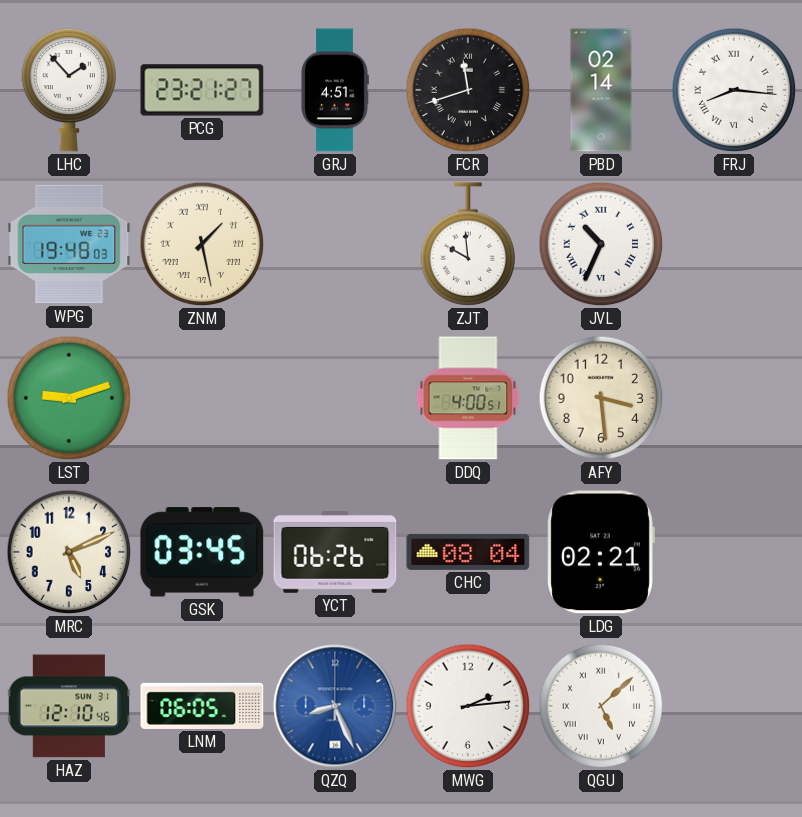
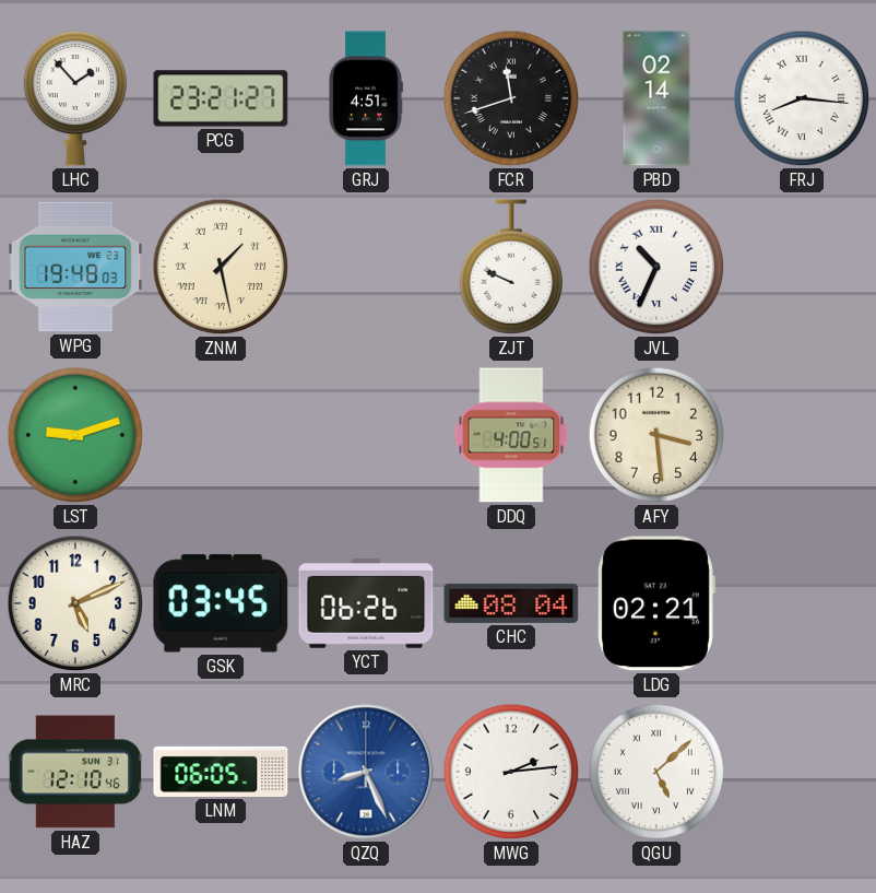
ZJT: 9:59 -> 9:49 (510, 267)
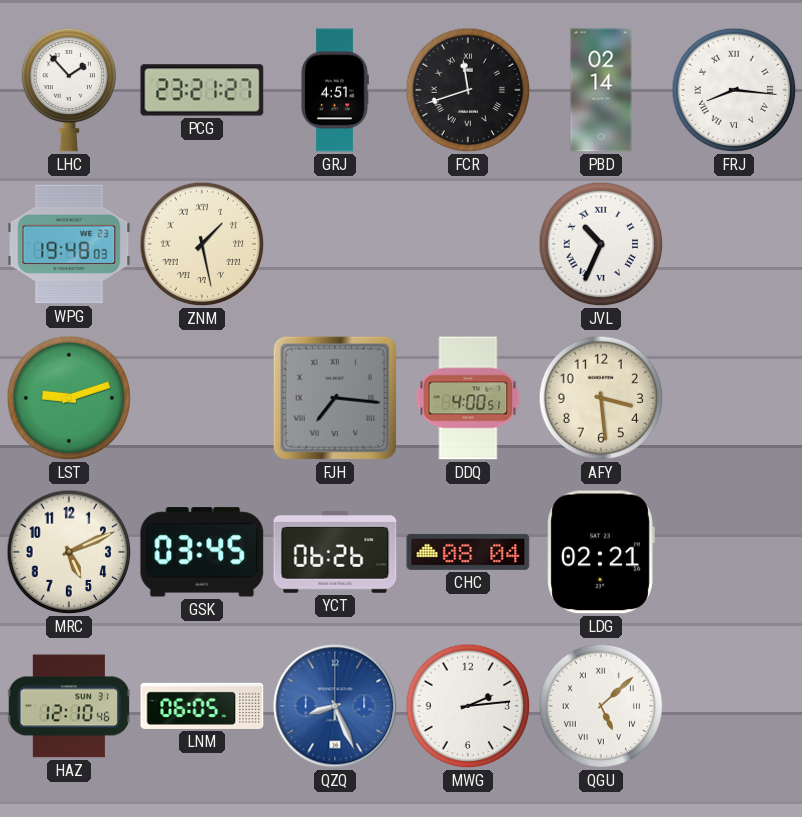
ZJT: 9:49 -> none (510, 267)
FJH: none -> 7:16 (335, 398)
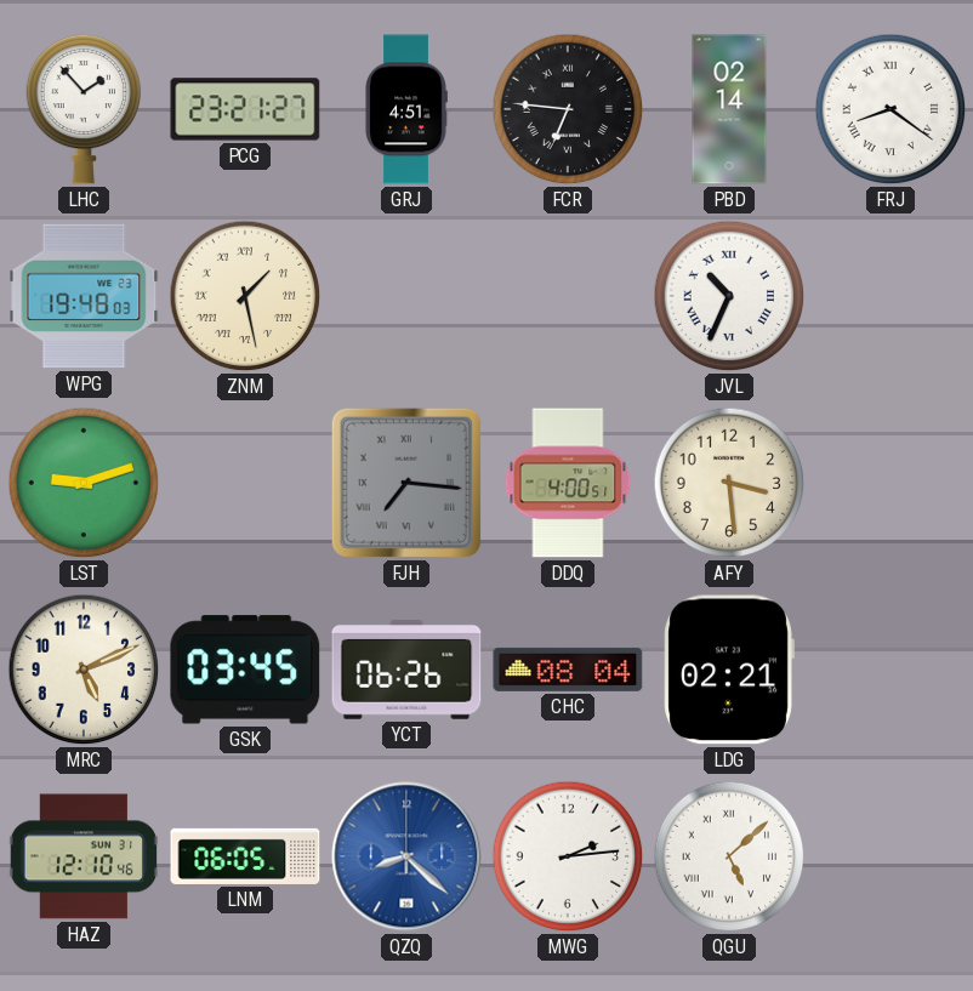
FCR: 11:42 -> 6:46 (568, 109)
FRJ: 8:16 -> 8:21 (891, 109)
QZQ: 8:26 -> 8:22 (406, 856)
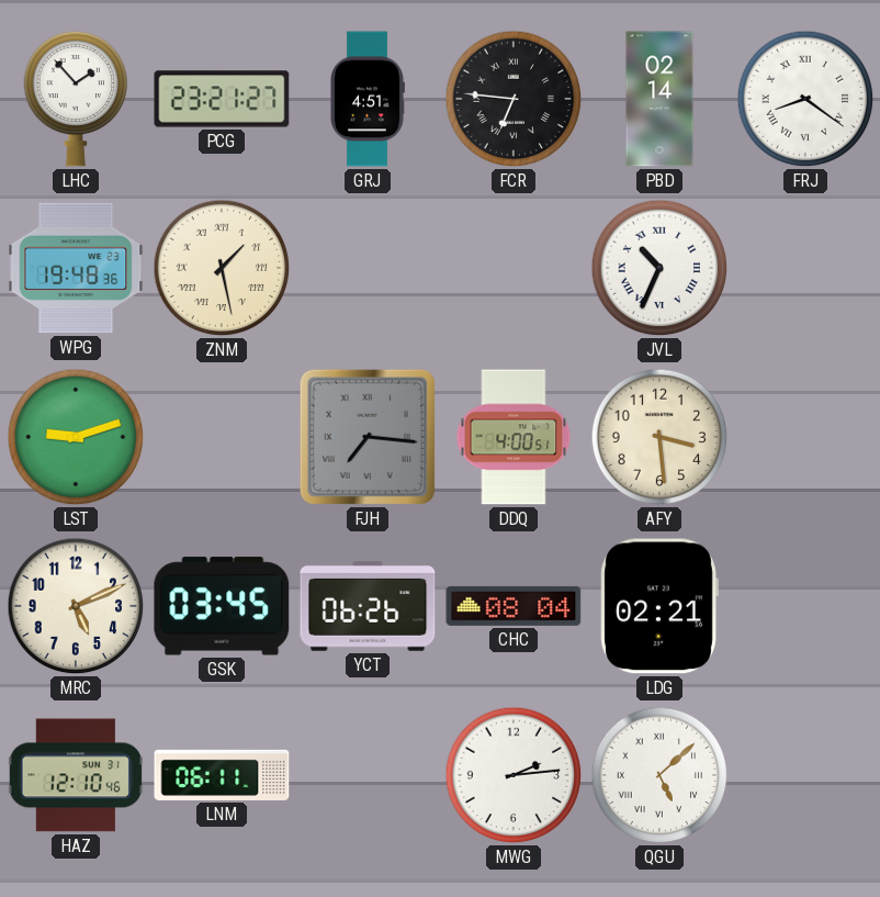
WPG: 19:48:03 -> 19:48:36 (76, 268)
LNM: 06:05 -> 06:11 (222, 775)
QZQ: 8:22 -> none (406, 856)
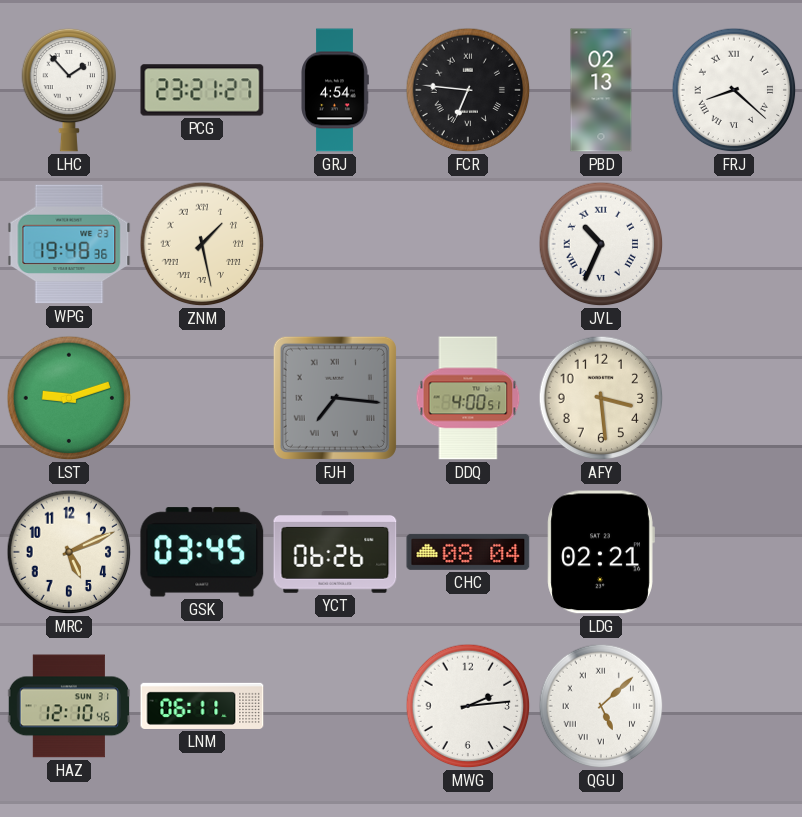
GRJ: 4:51 -> 4:54 (335, 90)
PBD: 02:14 -> 02:13 (601, 90)
FRJ: 8:21 -> 8:22 (734, 90)
